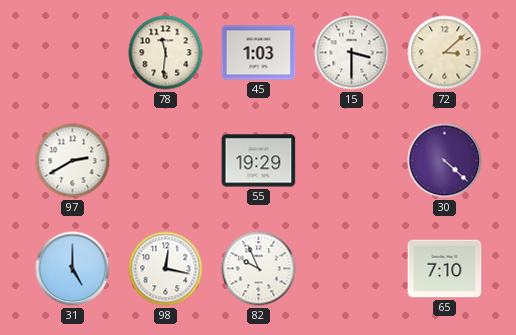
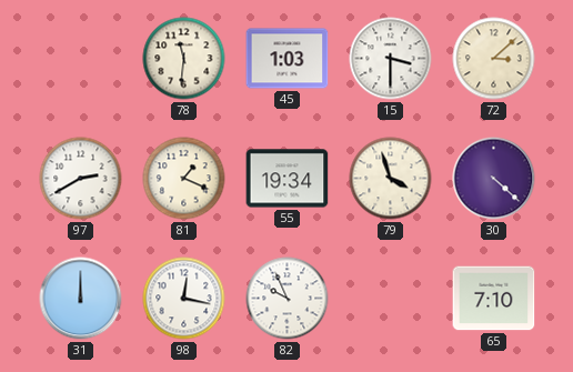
81: none -> 1:19 (184, 179)
55: 19:29 -> 19:34 (288, 179)
79: none -> 3:57 (391, 179)
31: 5:00 -> 12:00 (81, 299)
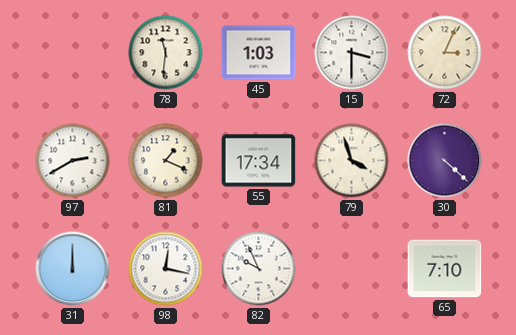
72: 3:08 -> 3:04 (445, 53)
55: 19:34 -> 17:34 (259, 161)
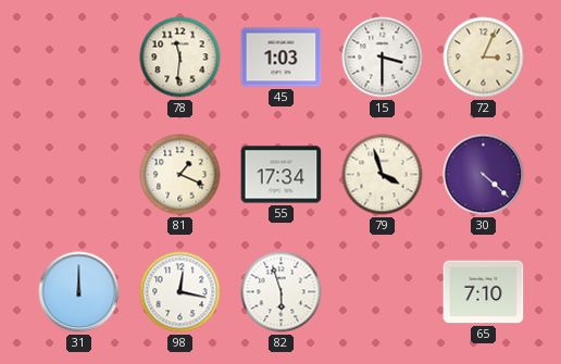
97: 2:40 -> none (73, 161)
82: 9:56 -> 5:57 (282, 292)
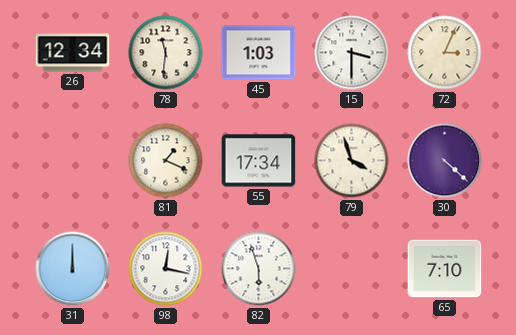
26: none -> 12:34 (73, 53)
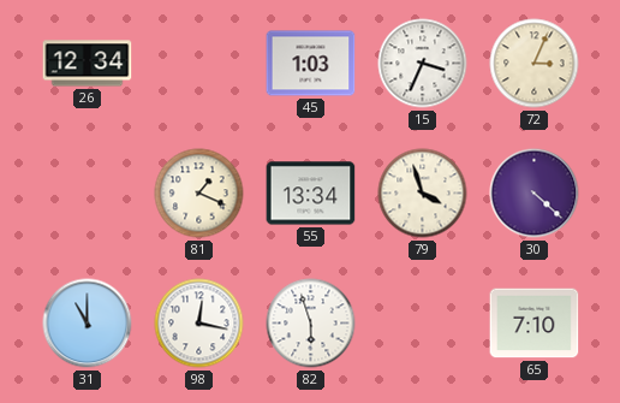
78: 11:31 -> none (166, 53)
15: 3:30 -> 3:34 (423, 64)
55: 17:34 -> 13:34 (311, 194)
31: 12:00 -> 11:00 (88, 324)
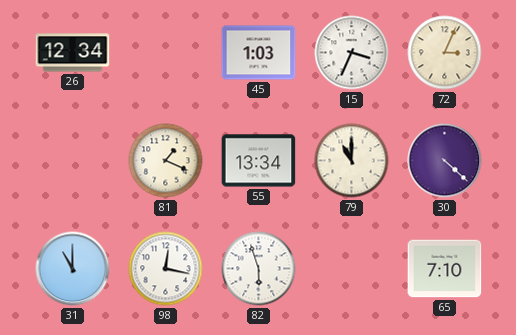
79: 3:57 -> 11:00 (352, 161)
